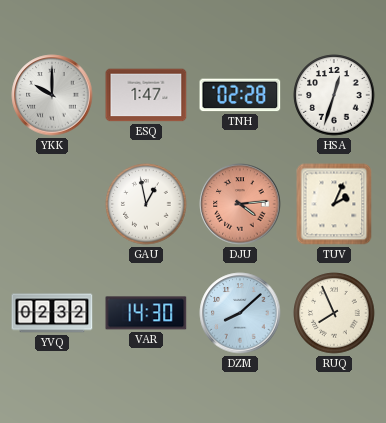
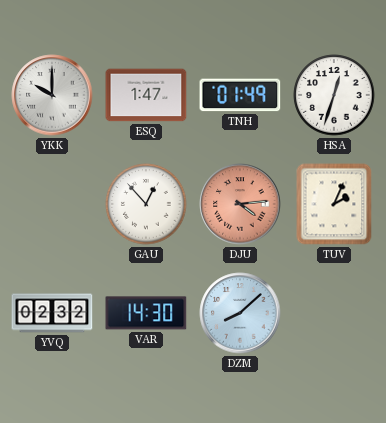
TNH: 02:28 -> 01:49 (240, 95)
GAU: 12:58 -> 12:53 (146, 204)
RUQ: 7:56 -> none (334, 313)
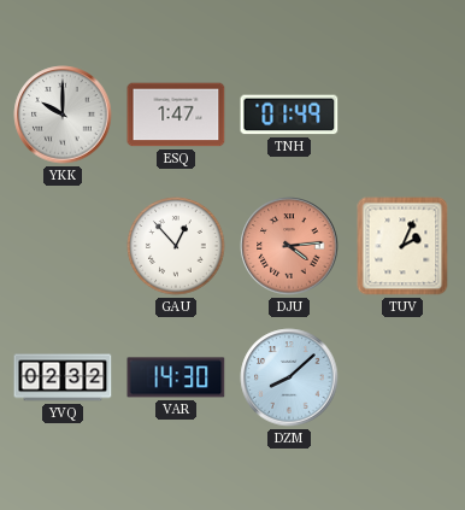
HSA: 12:33 -> none (334, 95)
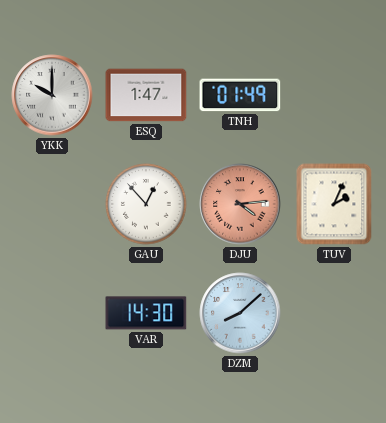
YVQ: 02:32 -> none (63, 377)
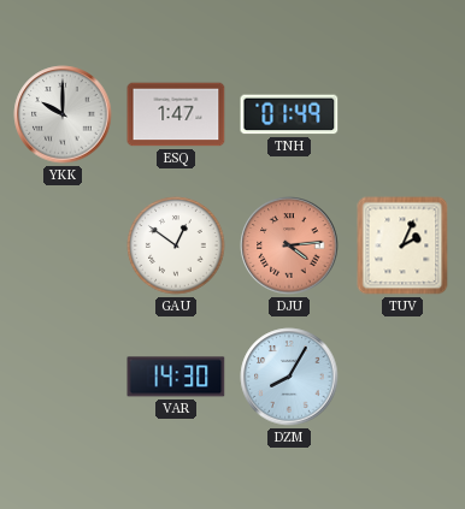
GAU: 12:53 -> 12:51 (176, 245)
DZM: 8:08 -> 8:05 (289, 377)
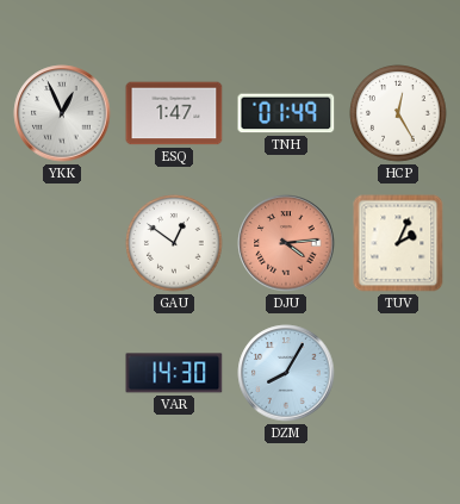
YKK: 10:00 -> 12:56 (62, 113)
HCP: none -> 12:25 (398, 113)
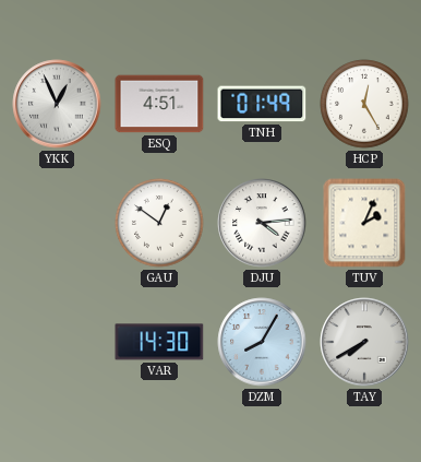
ESQ: 1:47 -> 4:51 (159, 104)
DJU dial: salmon -> white (262, 223)
TAY: none -> 7:40 (364, 342)
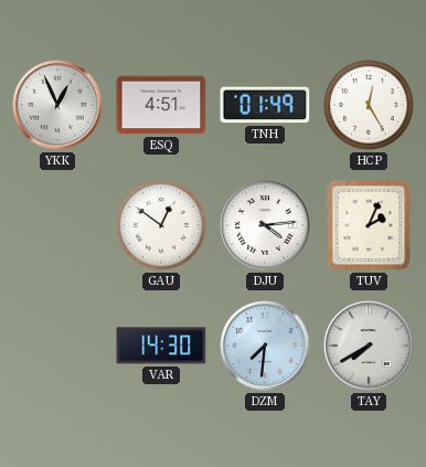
DZM: 8:05 -> 7:31 (265, 346)
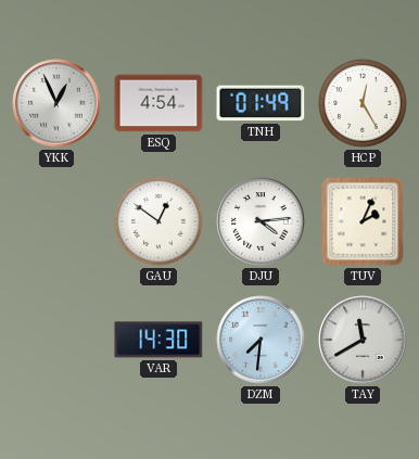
ESQ: 4:51 -> 4:54 (158, 103)
TAY: 7:40 -> 11:40 (363, 340)
